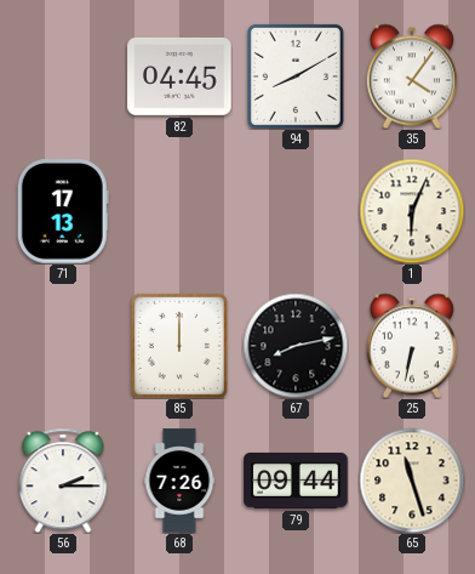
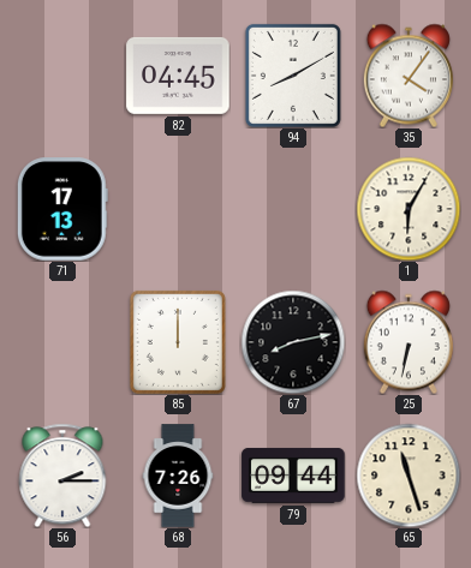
1: 6:04 -> 6:05 (409, 209)
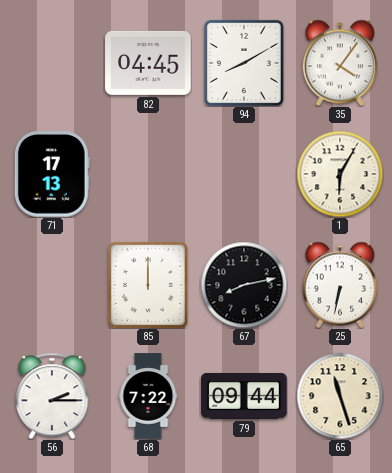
68: 7:26 -> 7:22 (148, 396)
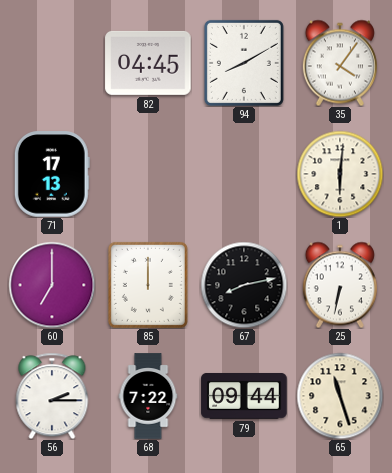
1: 6:05 -> 6:01 (340, 174)
60: none -> 7:00 (52, 285)
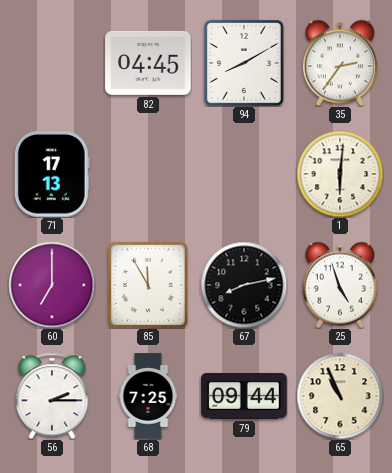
35: 4:06 -> 2:36 (340, 63)
85: 12:00 -> 11:55 (148, 285)
25: 6:32 -> 4:57 (340, 285)
68: 7:22 -> 7:25 (148, 396)
65: 11:27 -> 10:56 (340, 396)
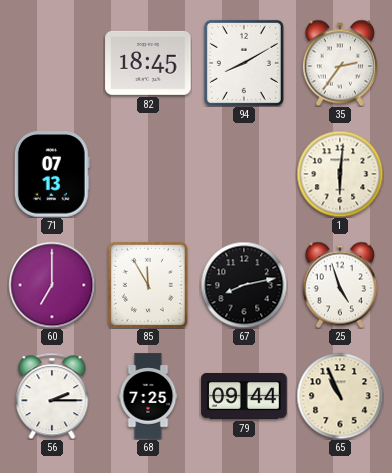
82: 04:45 -> 18:45 (148, 63)
71: 17:13 -> 07:13 (52, 174)
